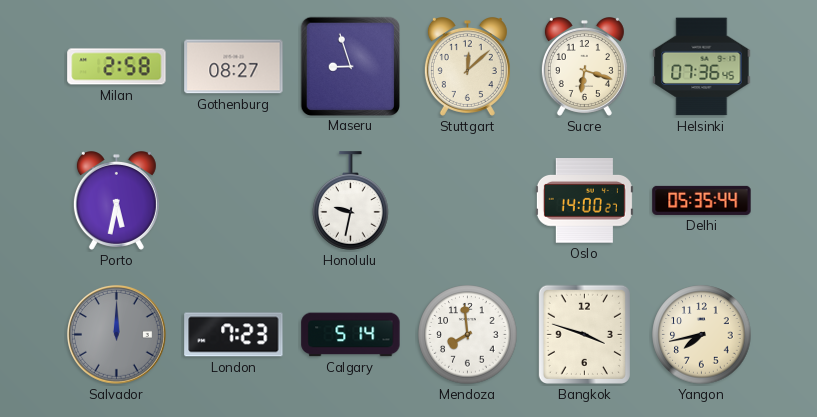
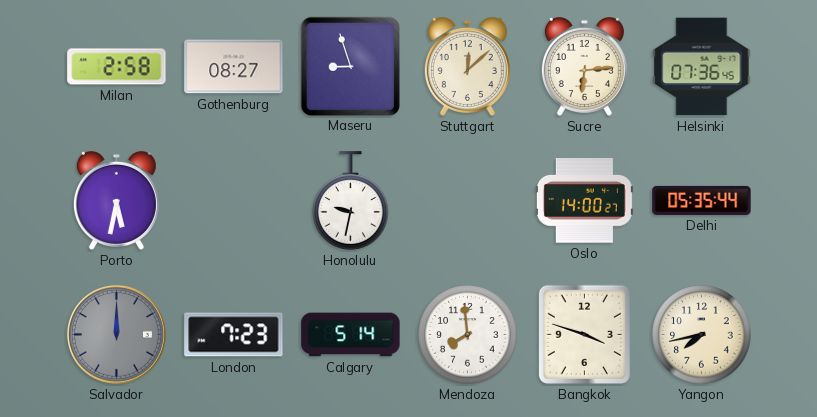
Sucre: 6:18 -> 6:14 (584, 67)
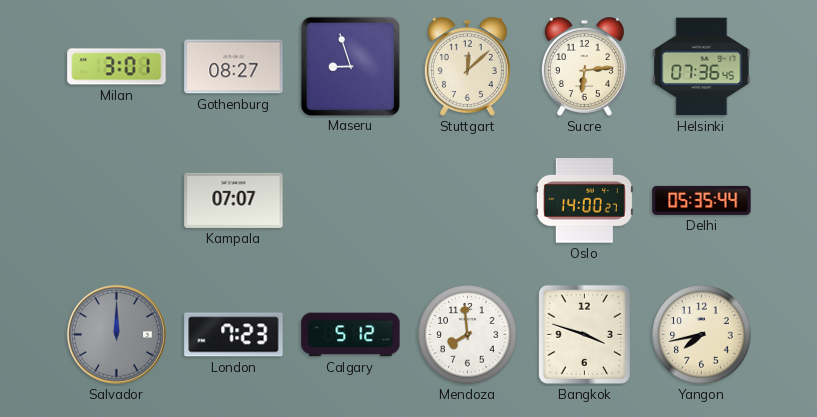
Milan: 2:58 -> 3:01 (117, 67)
Porto: 5:32 -> none (116, 201)
Kampala: none -> 07:07 (234, 200)
Honolulu: 9:32 -> none (351, 201)
Calgary: 5:14 -> 5:12 (351, 335)
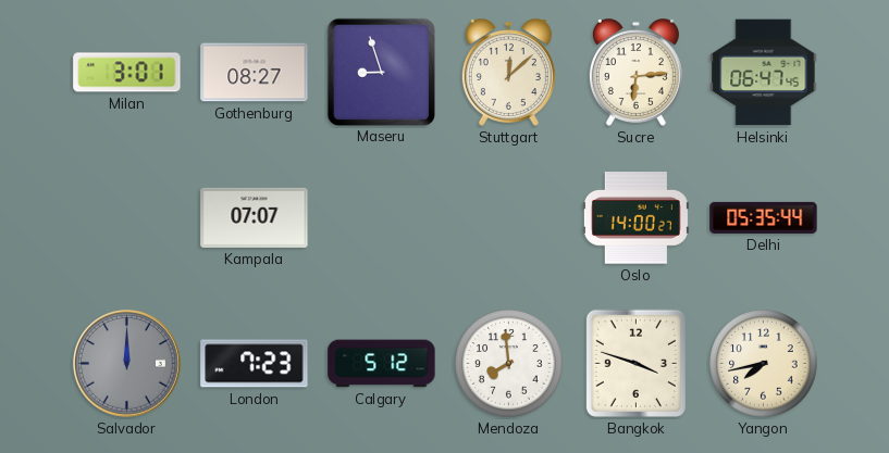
Helsinki: 07:36 -> 06:47 (764, 73)
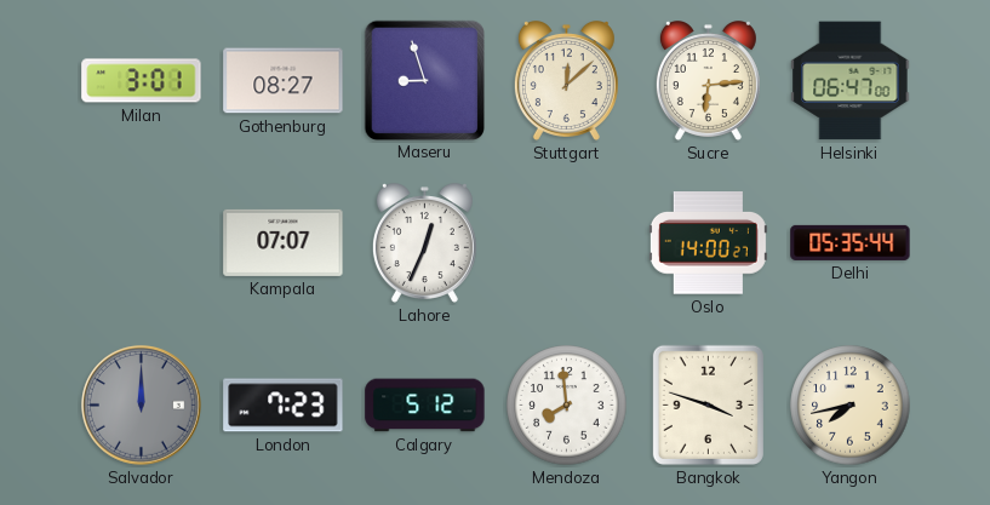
Helsinki: 06:47:45 -> 06:47:00 (851, 81)
Lahore: none -> 12:34 (424, 243)
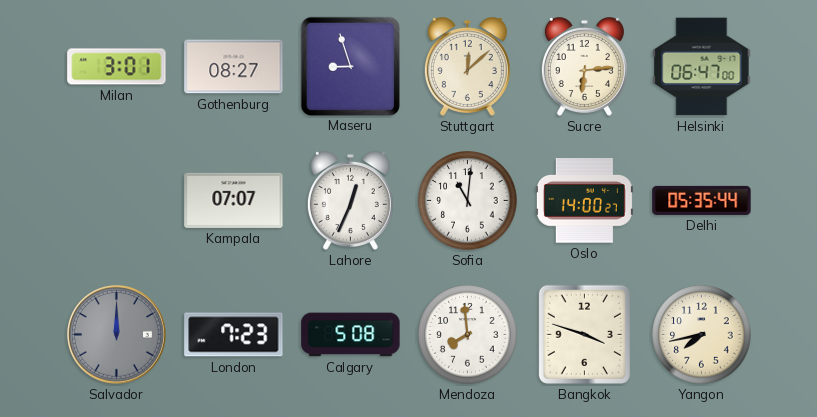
Sofia: none -> 11:01 (468, 201)
Calgary: 5:12 -> 5:08 (351, 335)
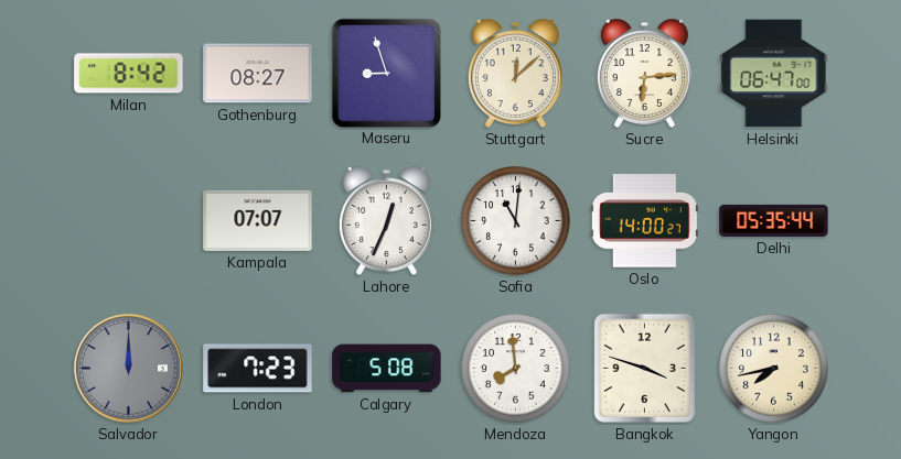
Milan: 3:01 -> 8:42 (129, 74)
